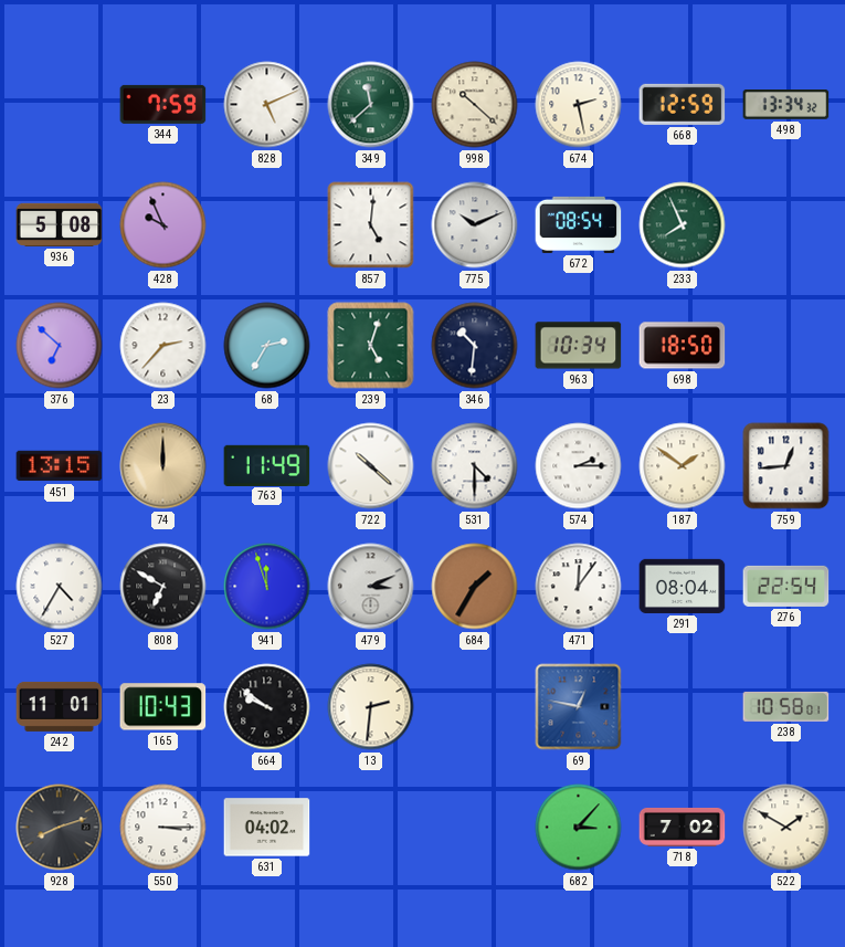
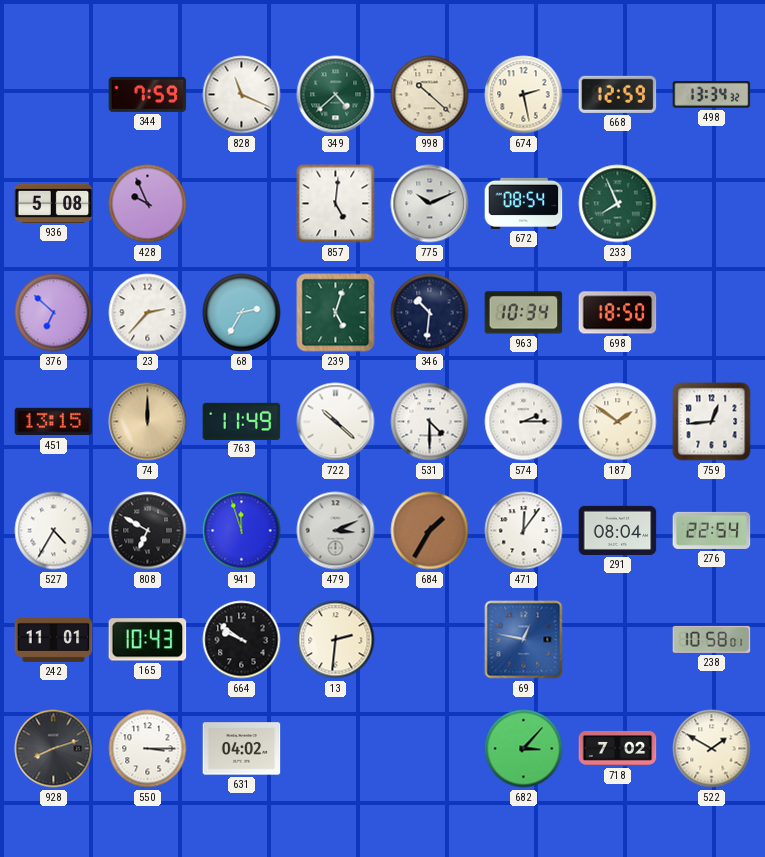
828: 5:11 -> 11:19 (242, 95)
349: 11:38 -> 4:38 (336, 95)
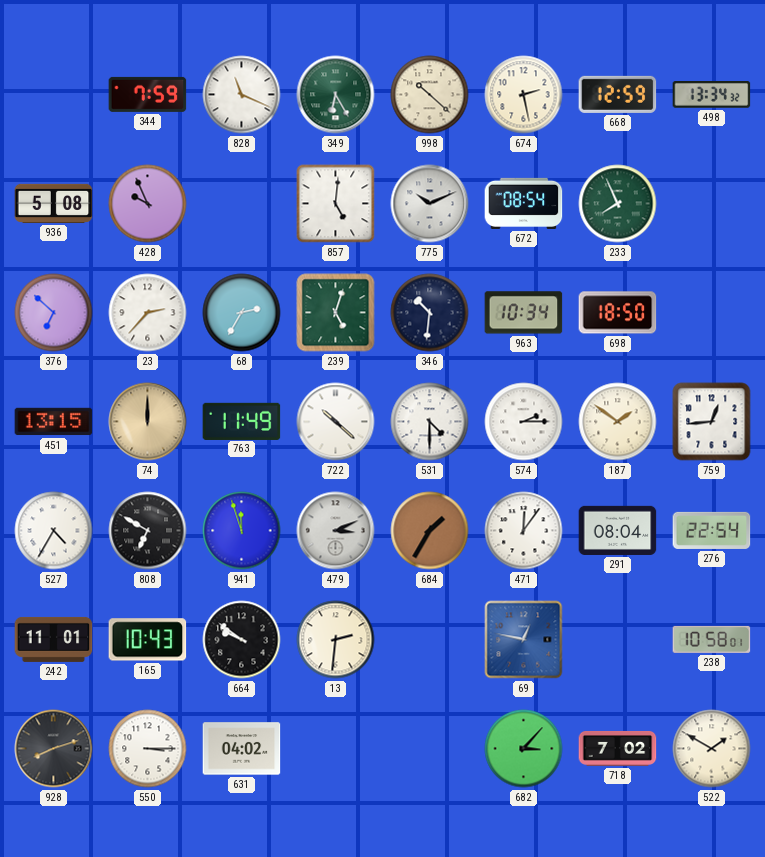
349: 4:38 -> 6:25 (336, 95)
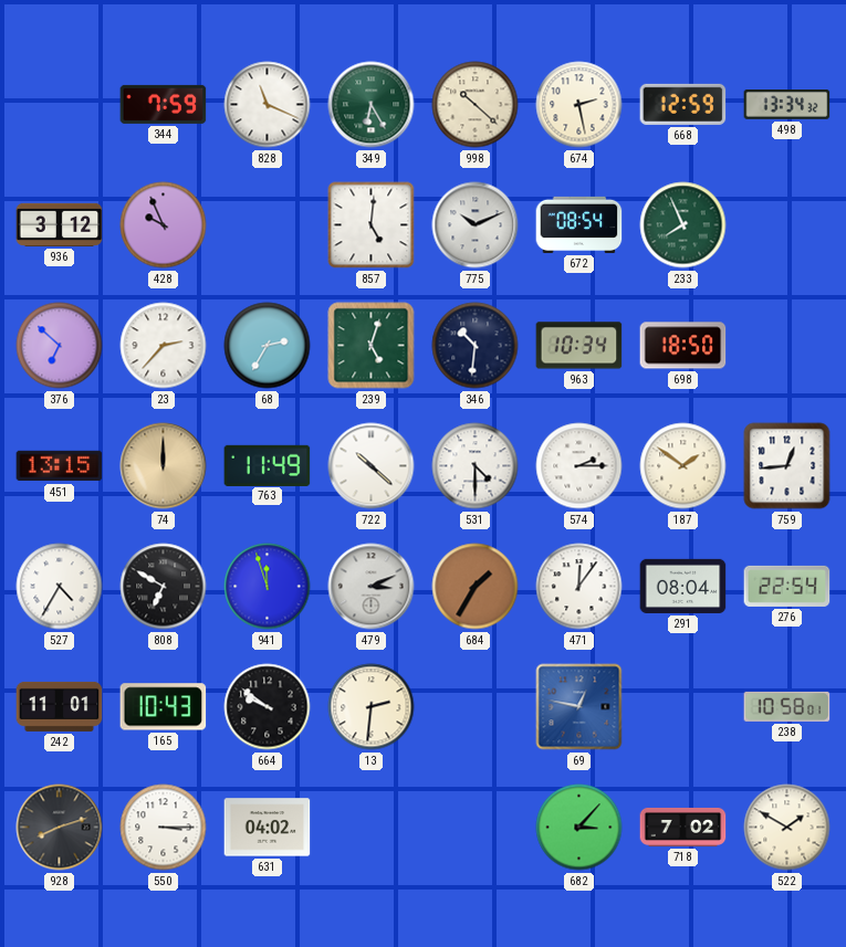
936: 5:08 -> 3:12 (60, 224)
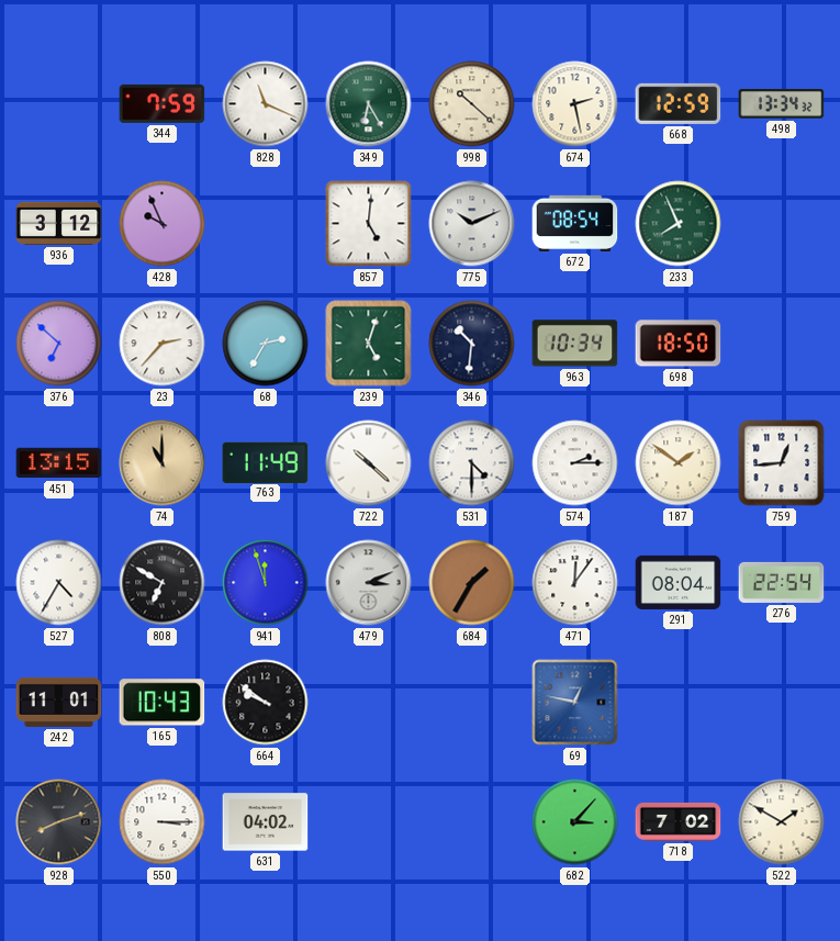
74: 12:00 -> 11:00 (163, 463)
13: 2:31 -> none (372, 707)
238: 10:58 -> none (787, 706)
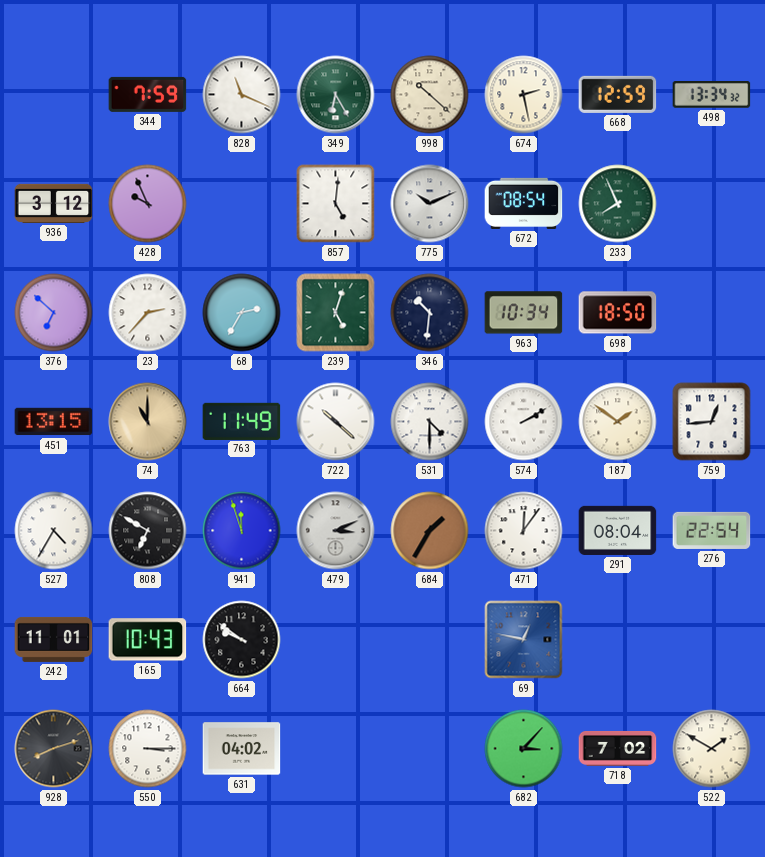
574: 2:15 -> 2:10 (524, 422)
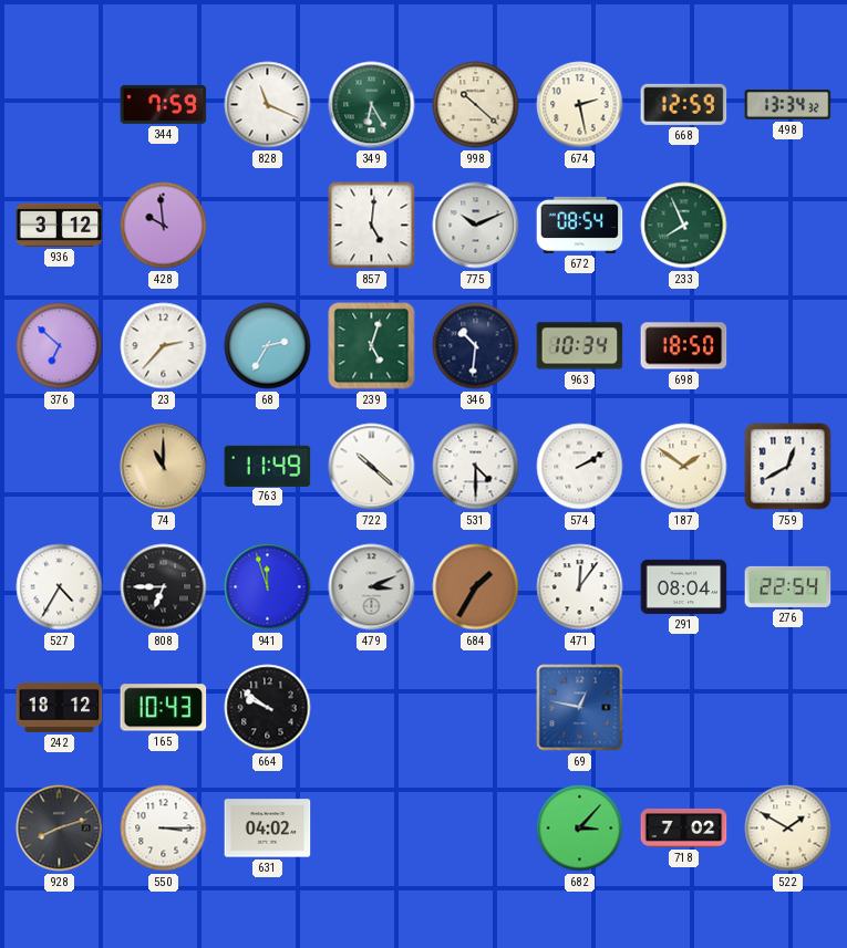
428: 9:56 -> 9:59 (164, 226)
451: 13:15 -> none (54, 422)
759: 12:44 -> 12:40 (788, 467)
808: 6:50 -> 6:45 (164, 587)
242: 11:01 -> 18:12 (60, 707)
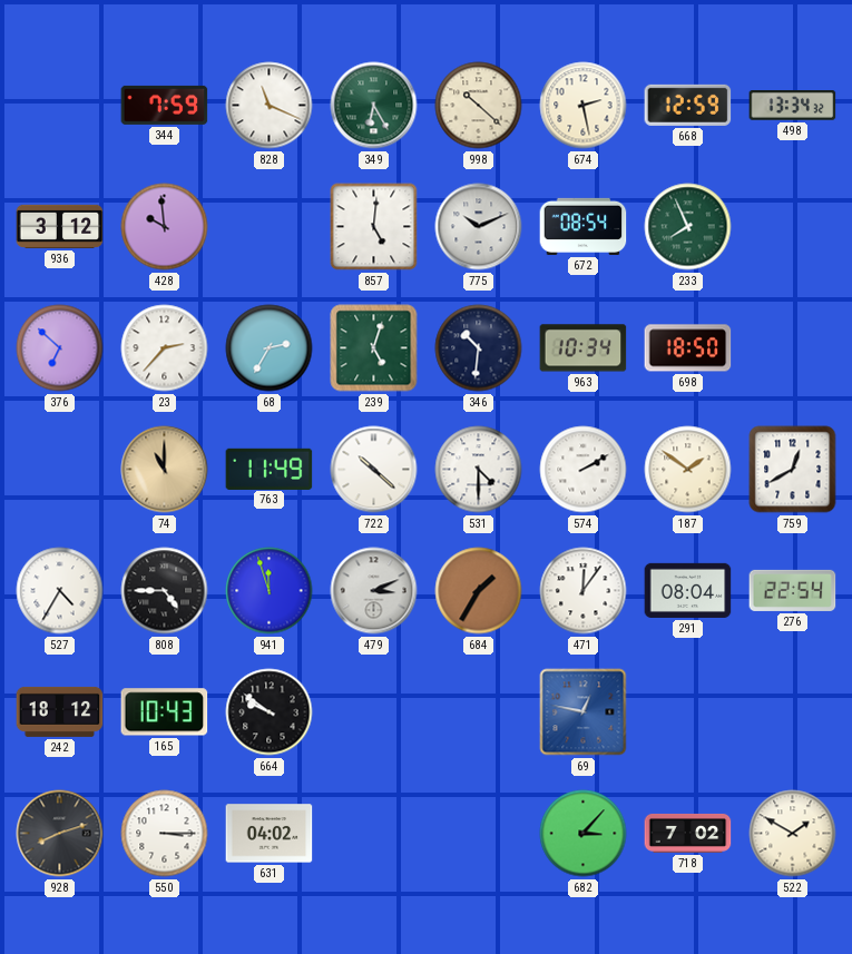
808: 6:45 -> 4:45 (165, 591)
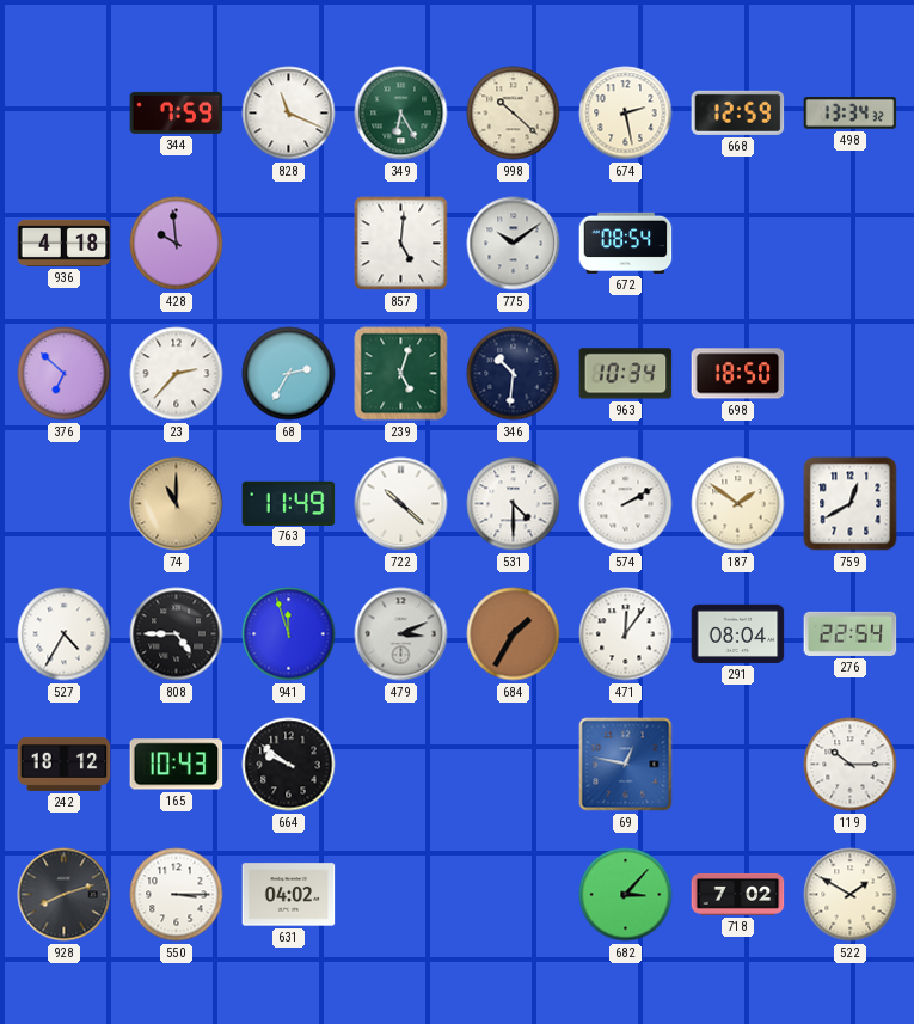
936: 3:12 -> 4:18 (65, 243)
775: 10:11 -> 10:09 (514, 244)
233: 7:56 -> none (688, 227)
119: none -> 10:15 (851, 765)
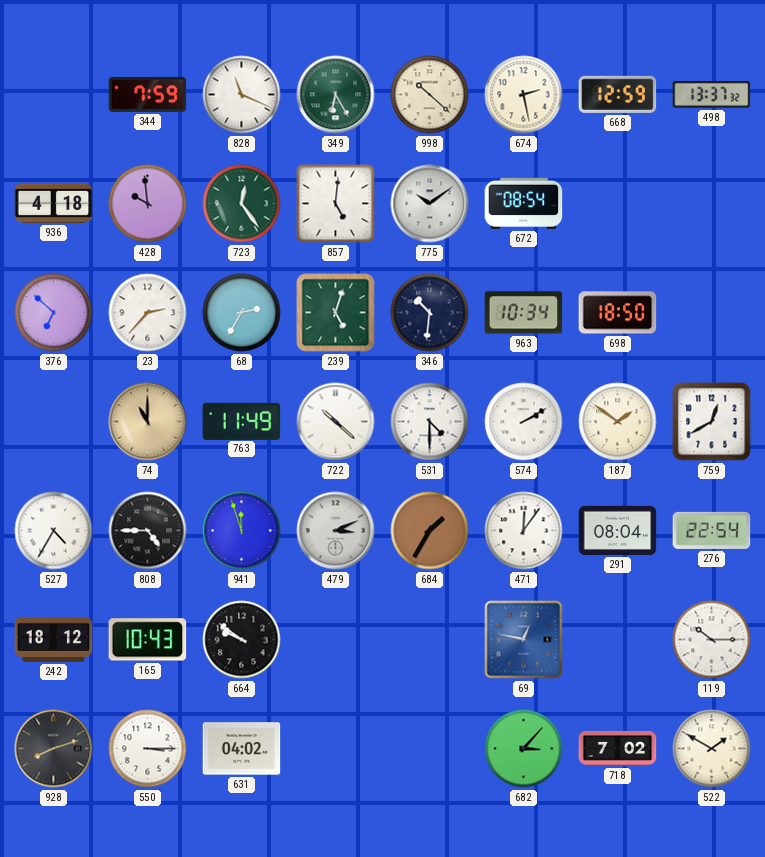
498: 13:34 -> 13:37 (712, 95)
723: none -> 12:24 (242, 204)
